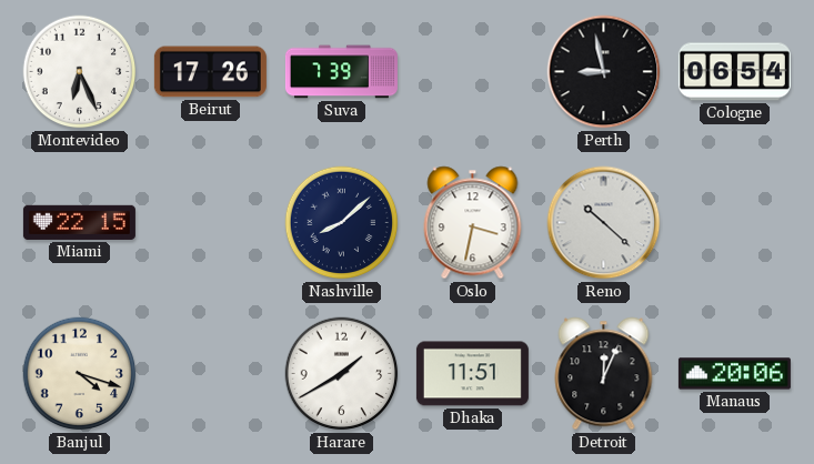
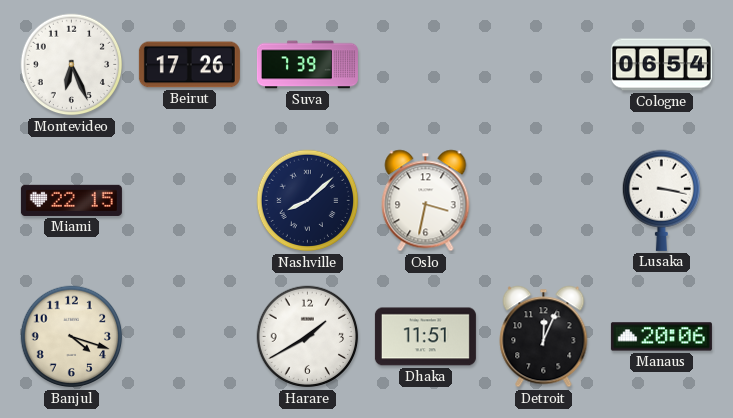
Perth: 8:58 -> none (604, 72)
Reno: 10:22 -> none (604, 223)
Lusaka: none -> 3:17 (661, 200)
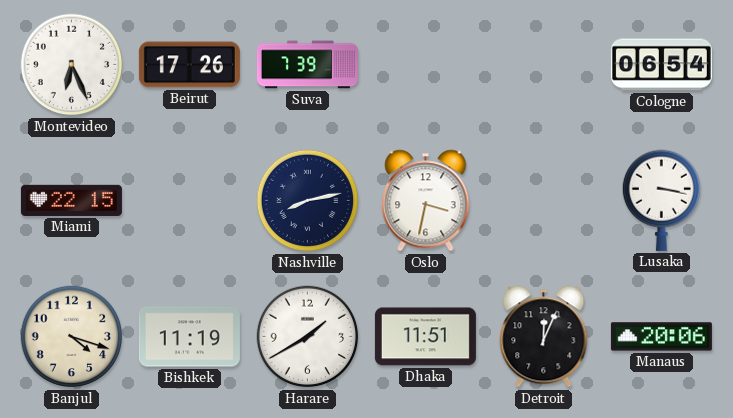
Nashville: 8:08 -> 8:13 (308, 201)
Bishkek: none -> 11:19 (189, 337)
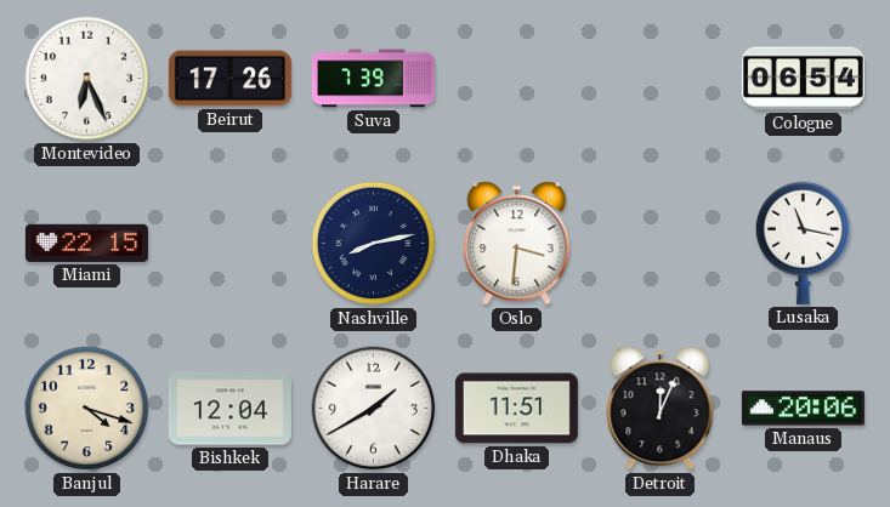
Oslo: 3:32 -> 3:31 (517, 244)
Lusaka: 3:17 -> 11:17 (803, 243)
Bishkek: 11:19 -> 12:04 (229, 409)
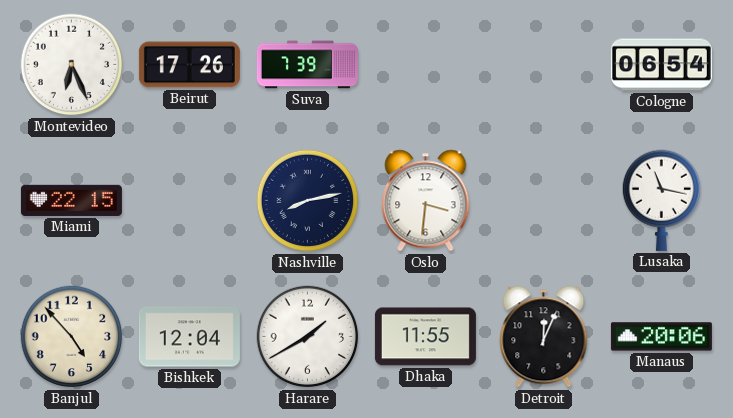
Banjul: 4:18 -> 4:53 (72, 337)
Dhaka: 11:51 -> 11:55 (425, 337)
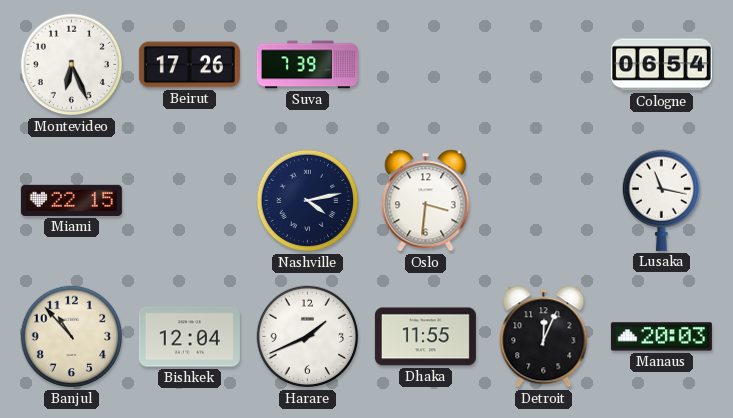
Nashville: 8:13 -> 4:13 (308, 201)
Banjul: 4:53 -> 10:53 (72, 337)
Harare: 1:40 -> 1:41 (308, 337)
Manaus: 20:06 -> 20:03 (661, 337)
